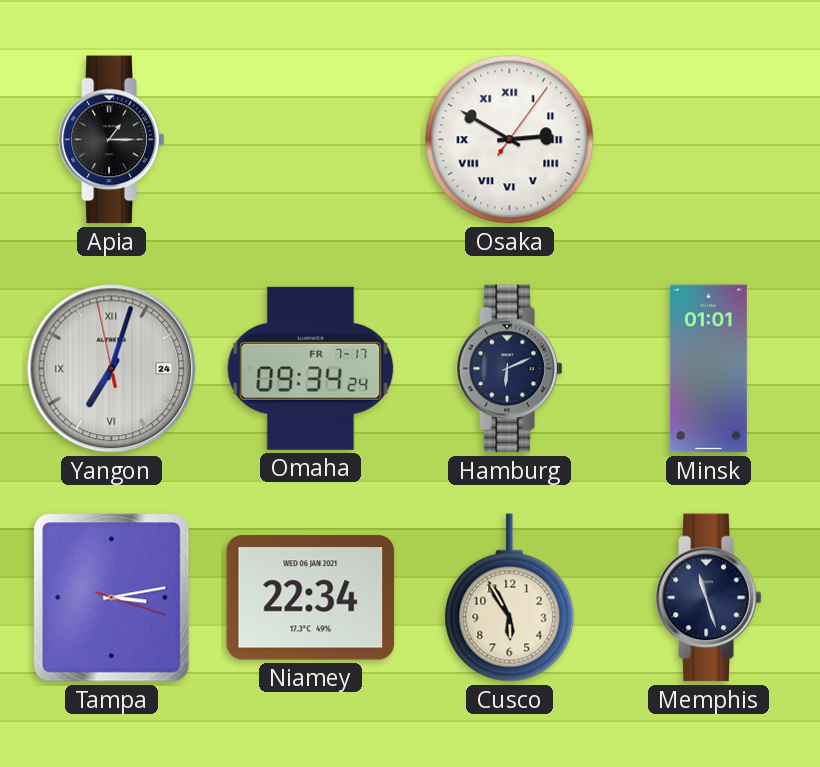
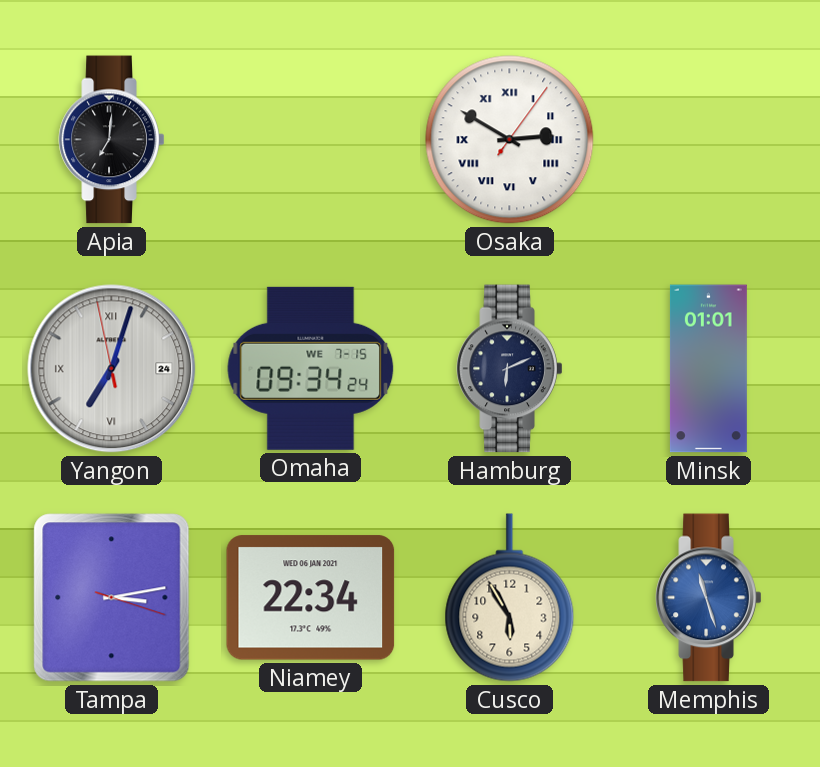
Apia: 1:15 -> 7:01 (112, 140)
Omaha date: FR 7-17 -> WE 7-15 (311, 368)
Memphis dial: navy -> blue (709, 598)
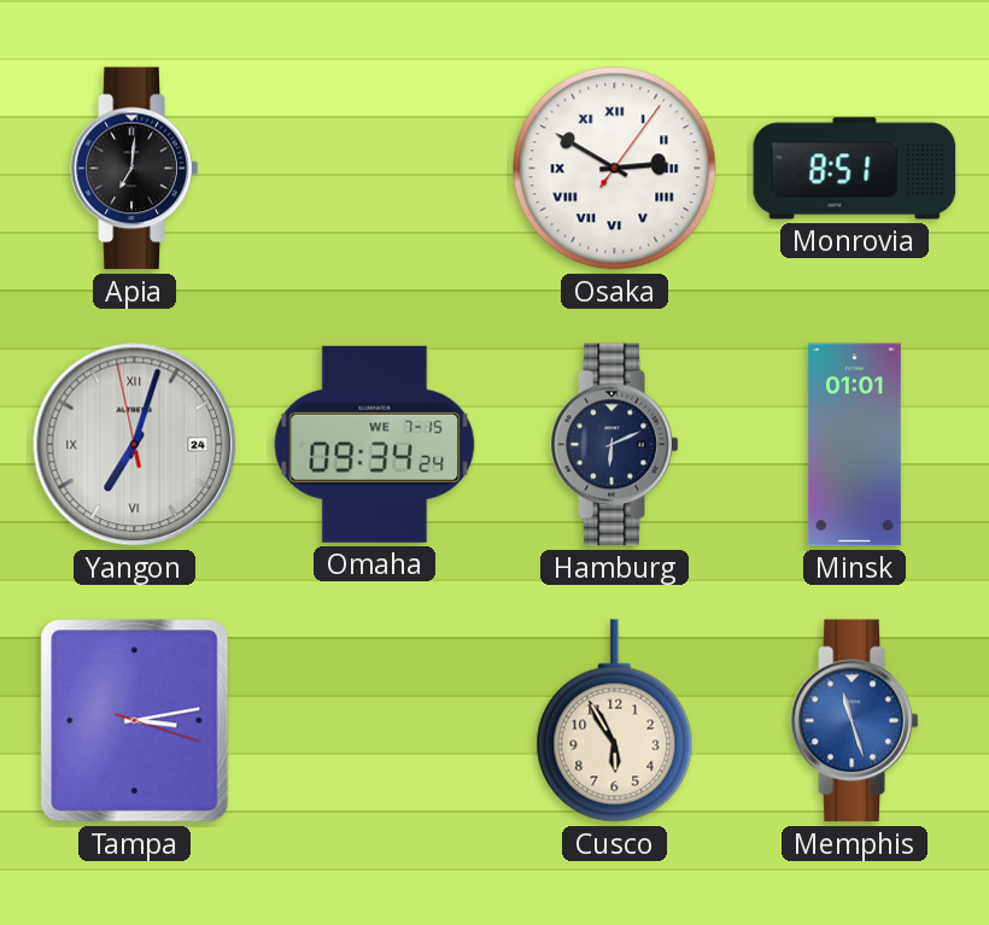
Monrovia: none -> 8:51 (855, 169)
Niamey: 22:34 -> none (311, 598)
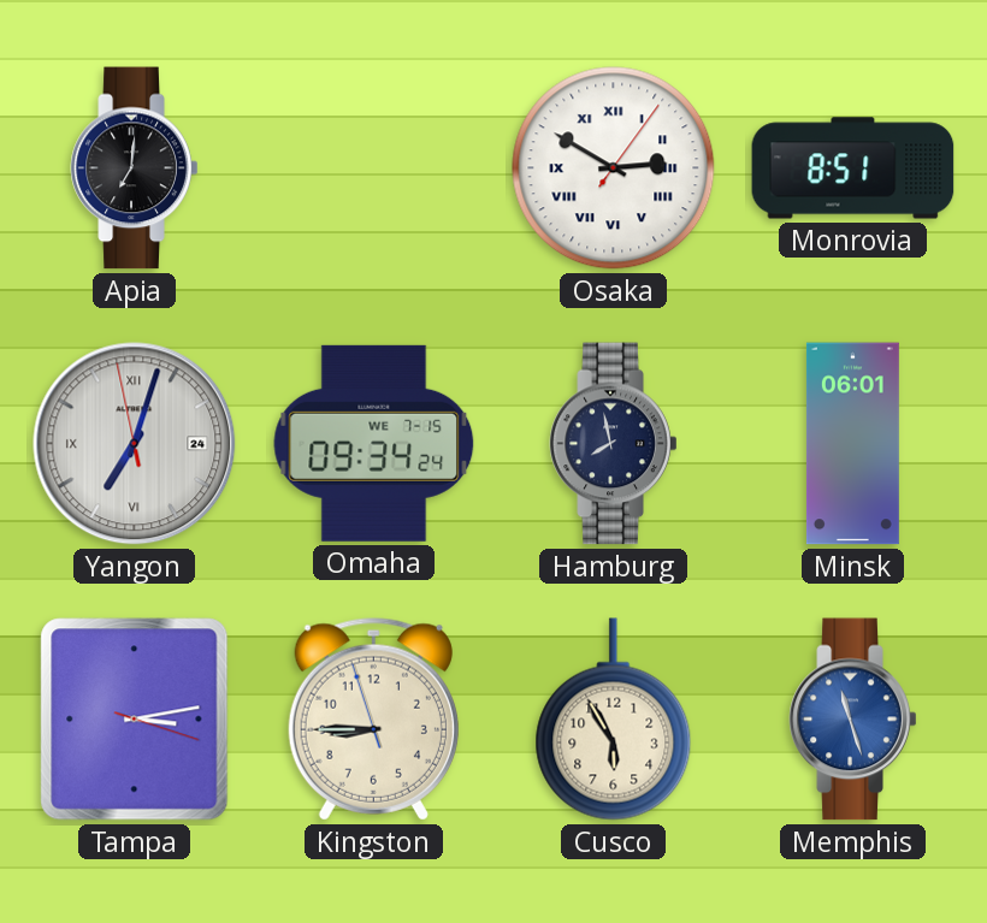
Hamburg: 6:11 -> 7:58 (614, 444)
Minsk: 01:01 -> 06:01 (852, 444)
Kingston: none -> 8:44 (373, 720)
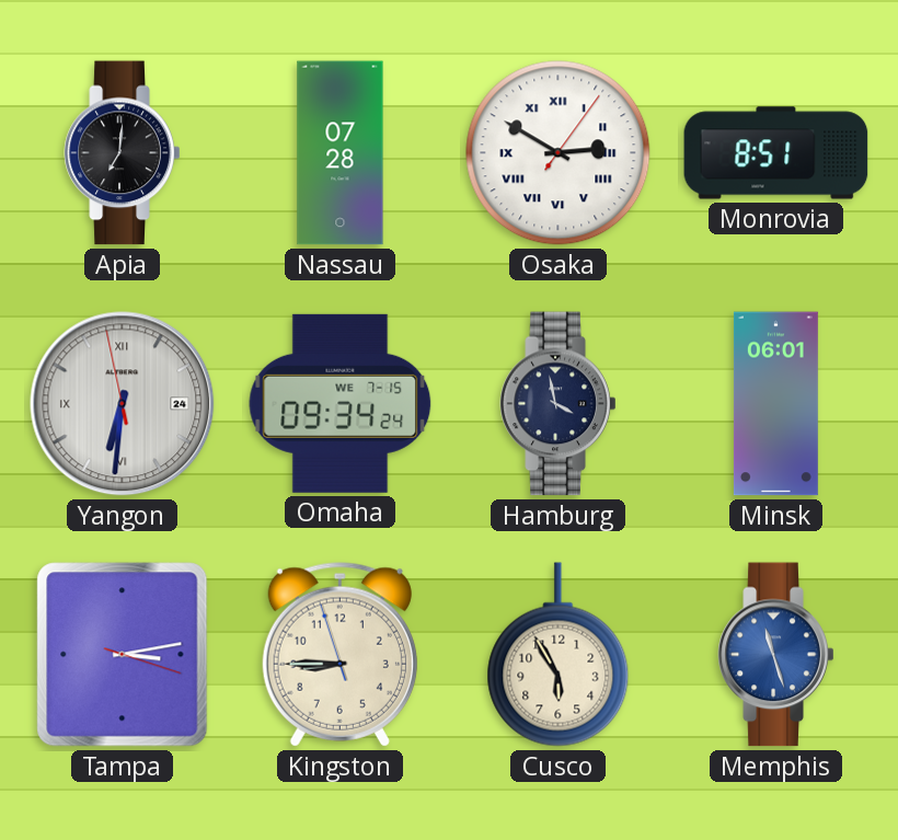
Nassau: none -> 07:28 (341, 153)
Yangon: 7:02 -> 6:30 (123, 404)
Hamburg: 7:58 -> 3:58 (559, 404)
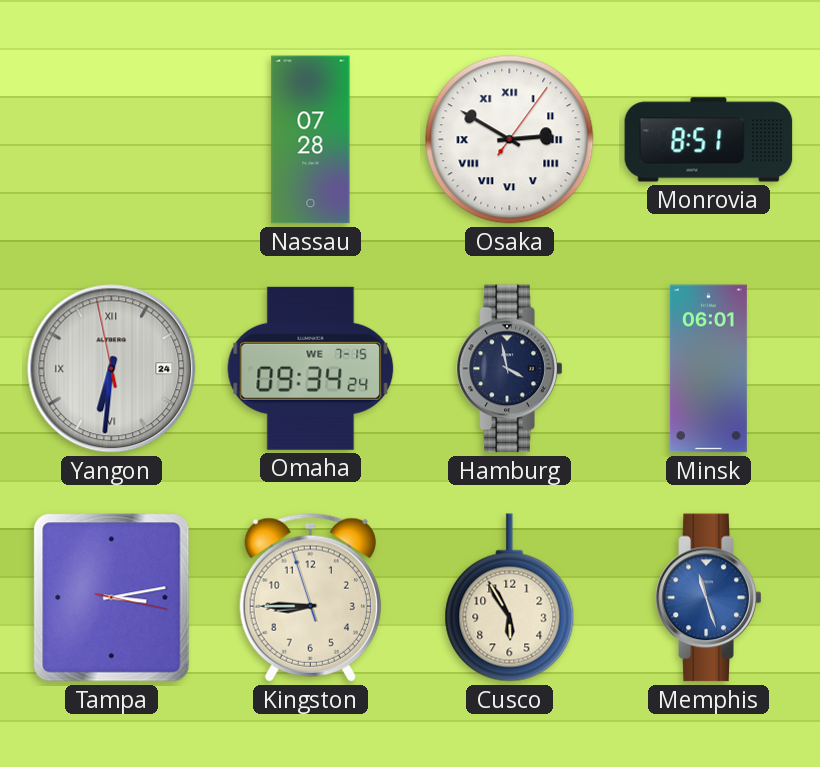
Apia: 7:01 -> none (123, 153)
Tampa: 3:13:18 -> 3:13:17 (112, 598)
